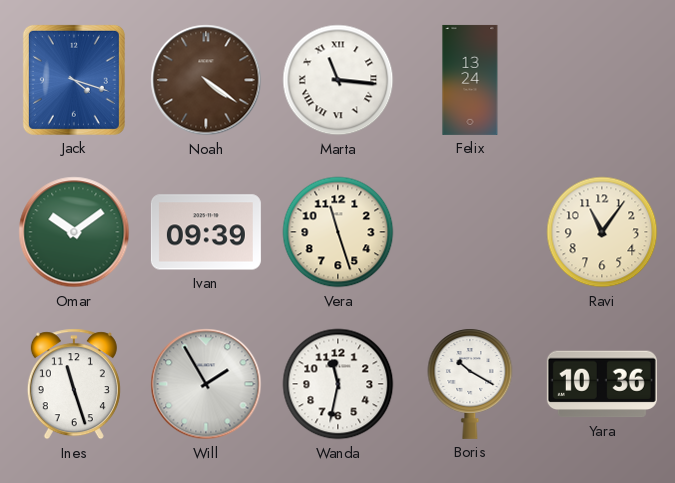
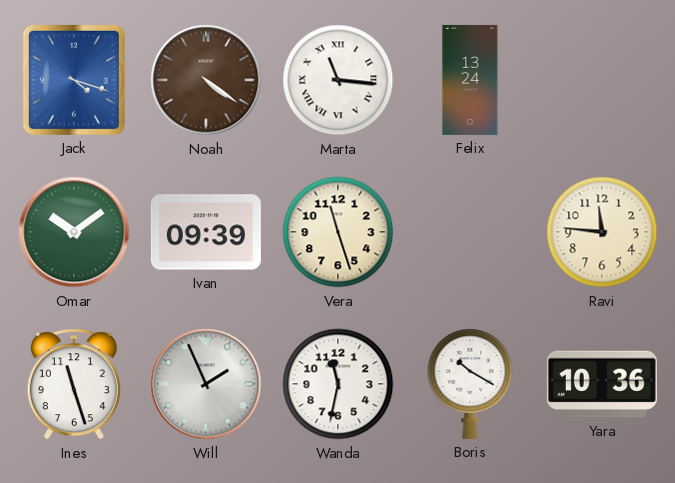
Ravi: 11:06 -> 11:46 (602, 232)
Will: 1:55 -> 1:56 (206, 384)
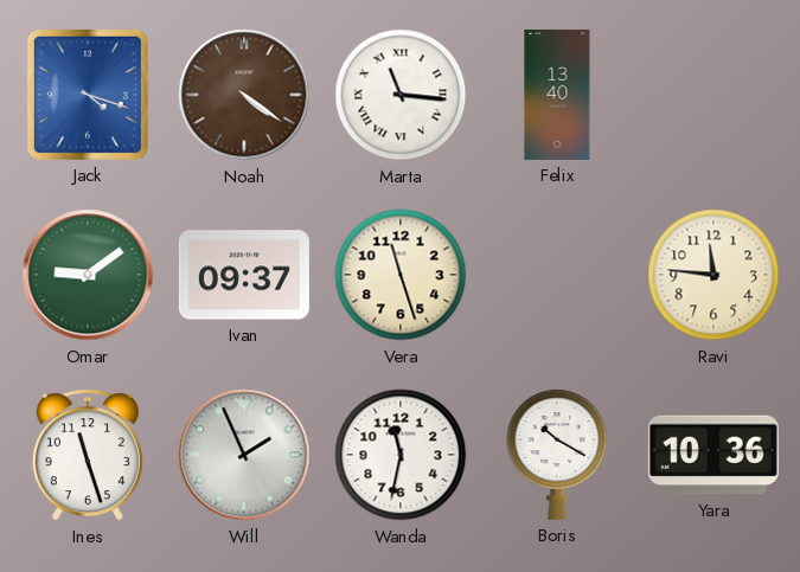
Felix: 13:24 -> 13:40 (557, 95)
Omar: 10:09 -> 9:09 (88, 275)
Ivan: 09:39 -> 09:37 (244, 275)
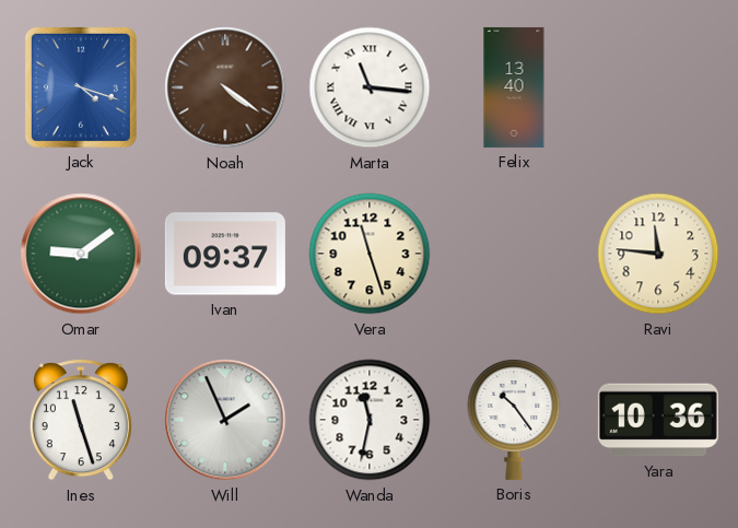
Boris: 10:20 -> 10:24 (514, 420)
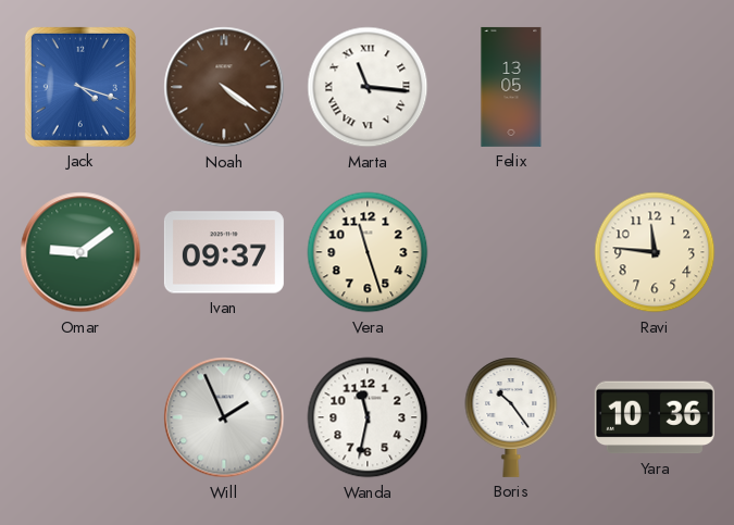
Felix: 13:40 -> 13:05 (511, 87)
Ines: 11:27 -> none (81, 420)
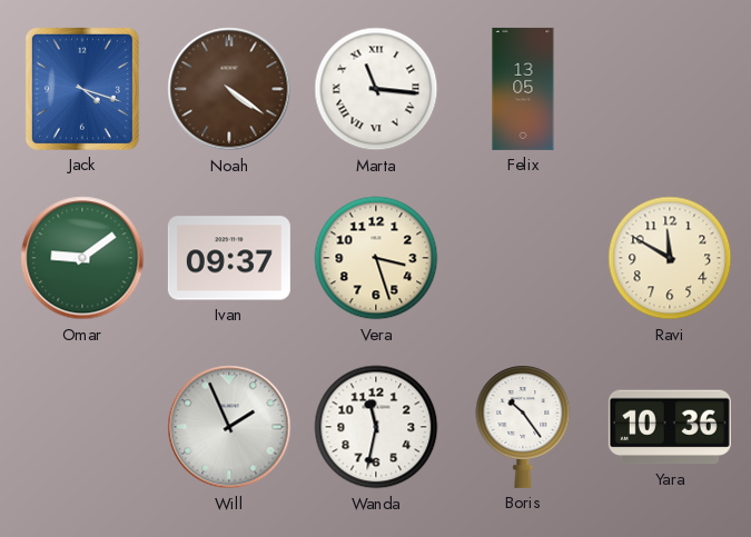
Vera: 11:27 -> 3:27 (376, 258)
Ravi: 11:46 -> 11:50 (670, 258)
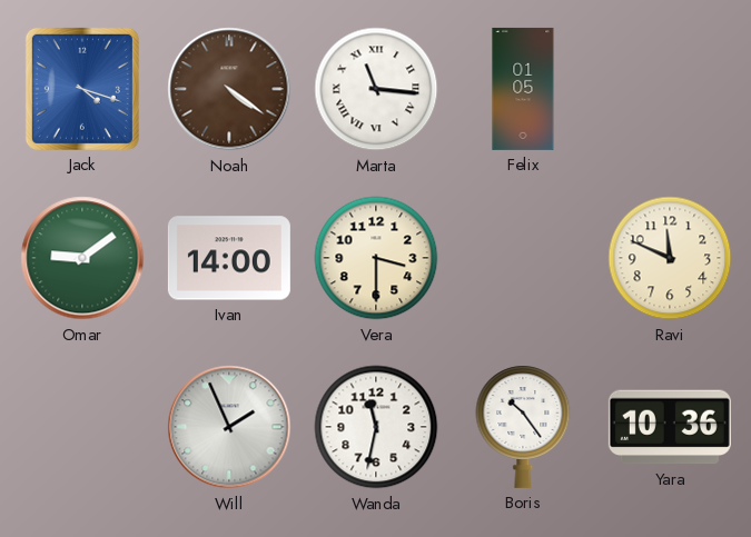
Felix: 13:05 -> 01:05 (523, 89)
Ivan: 09:37 -> 14:00 (229, 258)
Vera: 3:27 -> 3:30 (376, 258)
Ravi: 11:50 -> 11:49 (670, 258)
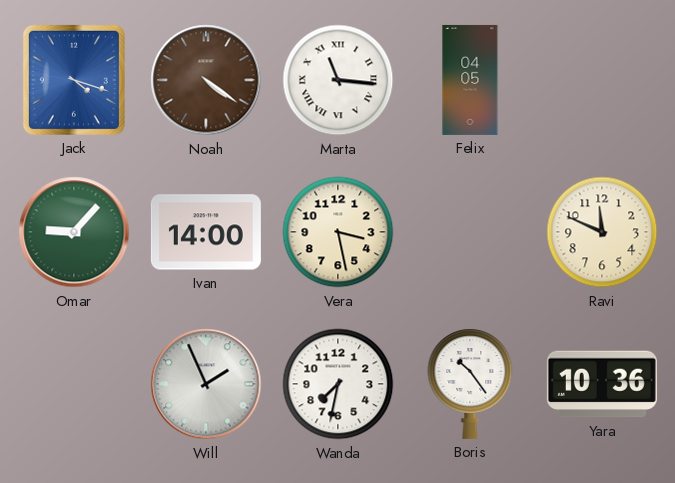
Felix: 01:05 -> 04:05 (470, 80)
Omar: 9:09 -> 9:07 (74, 232)
Vera: 3:30 -> 3:28 (338, 232)
Wanda: 11:32 -> 7:32 (338, 384)
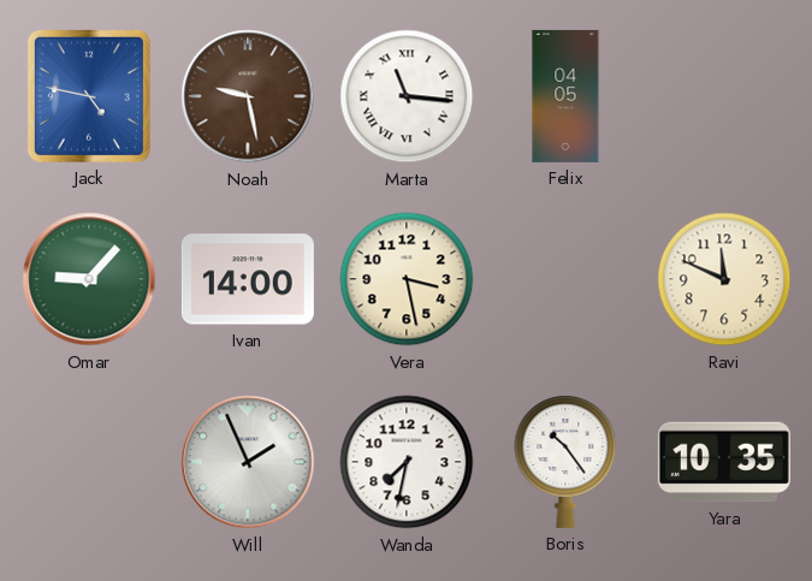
Jack: 4:18 -> 4:47 (89, 96)
Noah: 4:21 -> 9:28 (248, 96)
Yara: 10:36 -> 10:35 (724, 462)
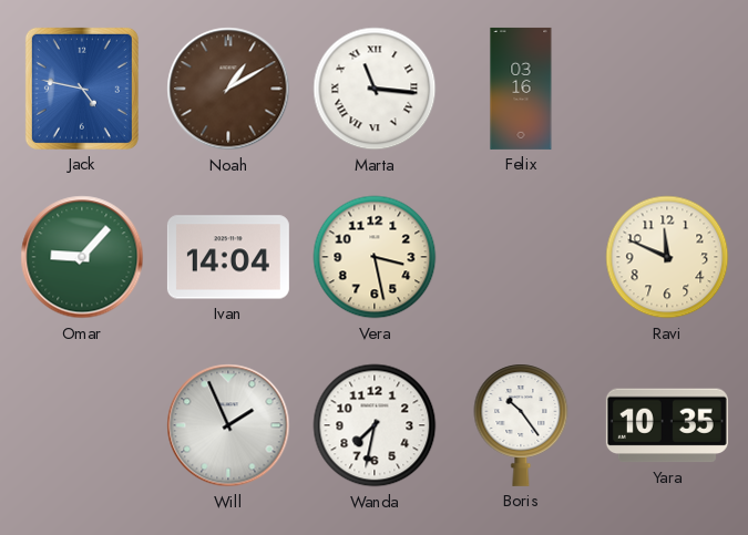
Noah: 9:28 -> 1:10 (228, 89)
Felix: 04:05 -> 03:16 (521, 89)
Ivan: 14:00 -> 14:04 (228, 257)
